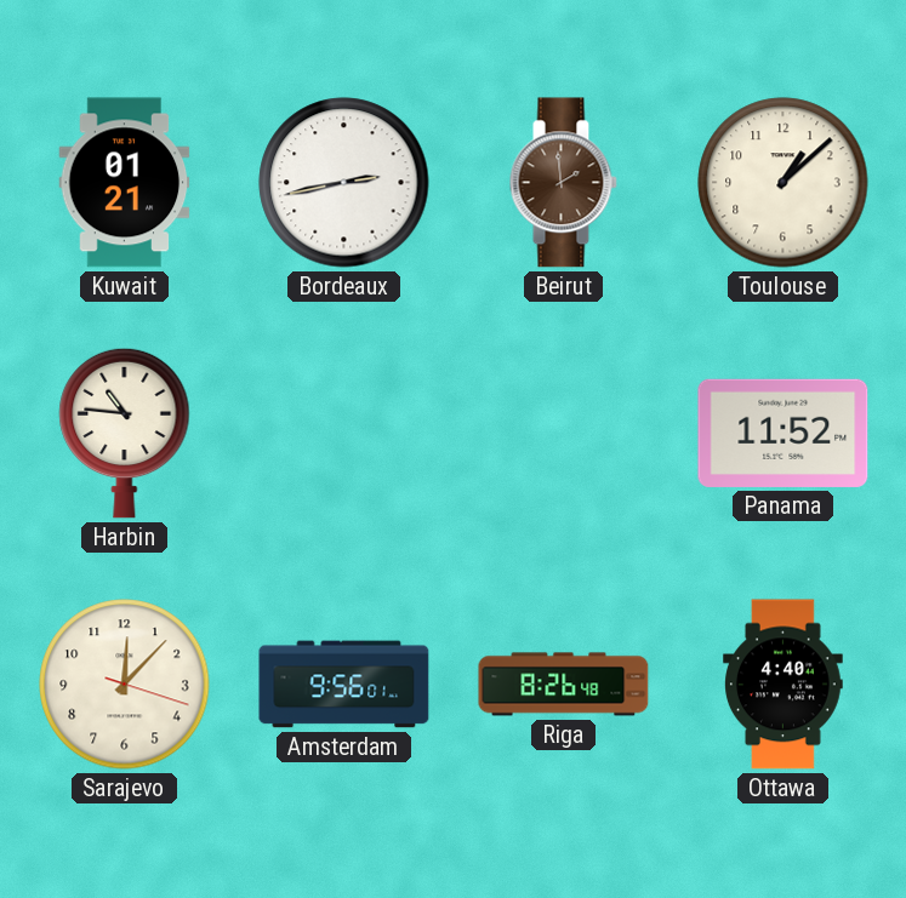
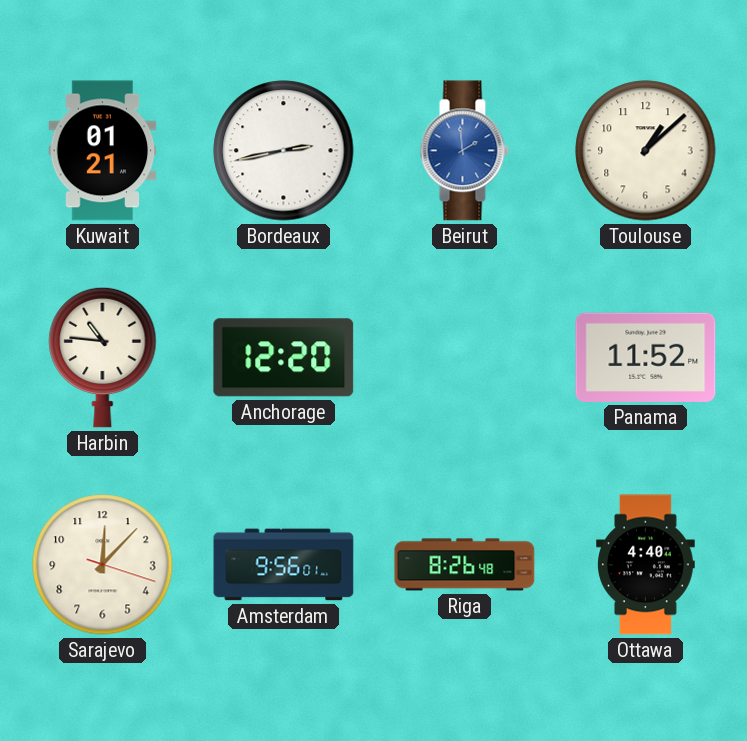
Beirut dial: brown -> blue (464, 151)
Anchorage: none -> 12:20 (284, 358)
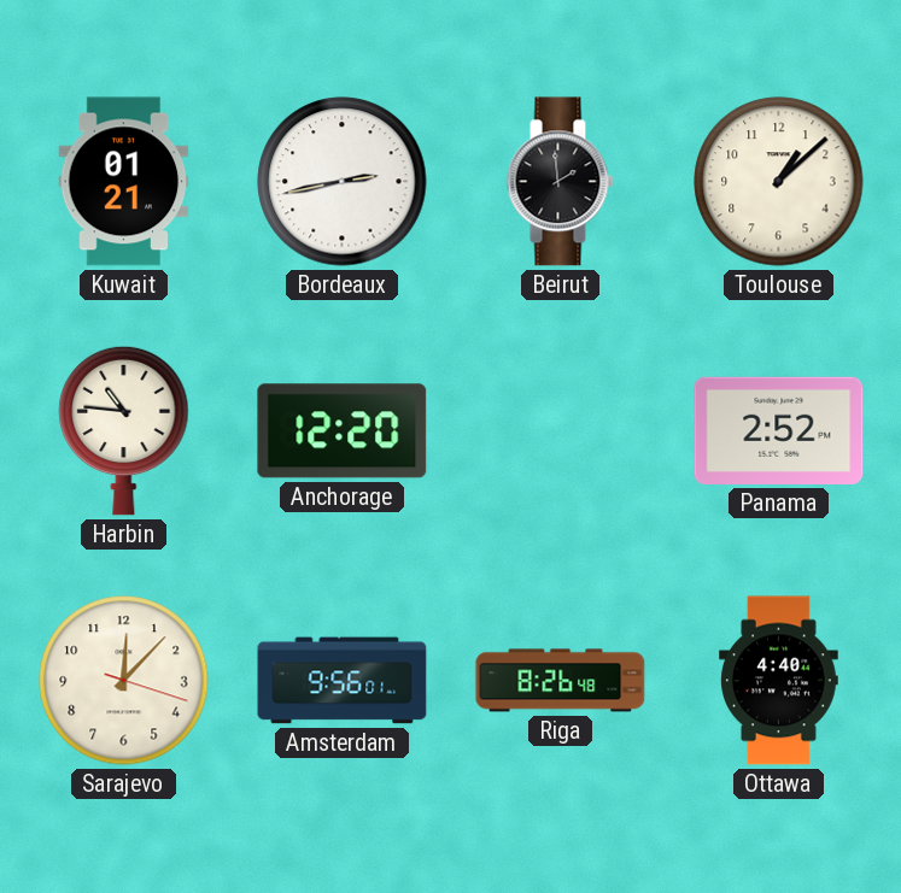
Beirut dial: blue -> black (560, 182)
Panama: 11:52 -> 2:52 (779, 430)
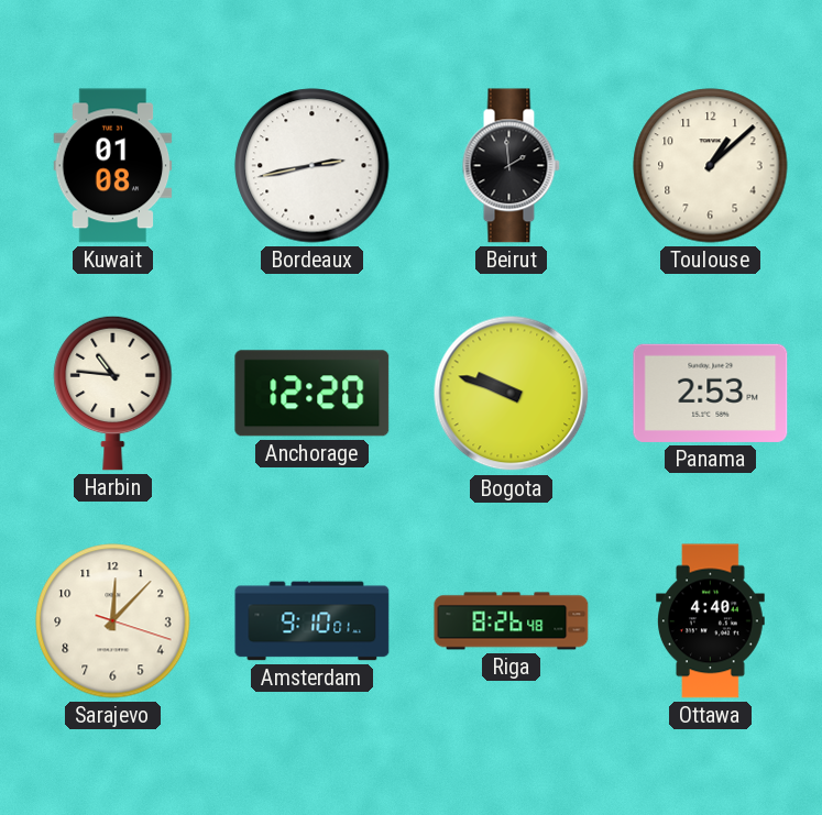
Kuwait: 01:21 -> 01:08 (113, 166)
Bogota: none -> 9:48 (512, 394)
Panama: 2:52 -> 2:53 (711, 393)
Amsterdam: 9:56 -> 9:10 (313, 621)
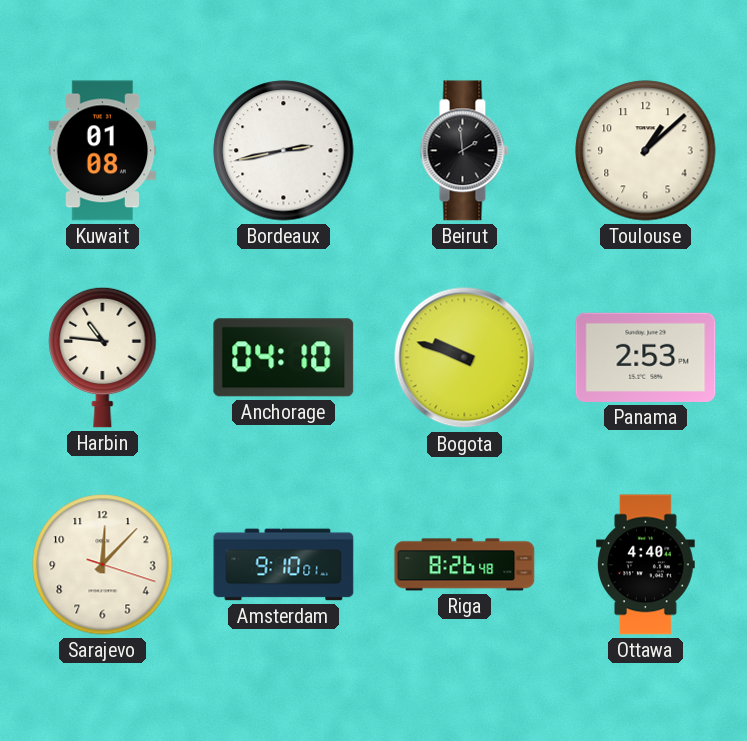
Anchorage: 12:20 -> 04:10 (284, 358)
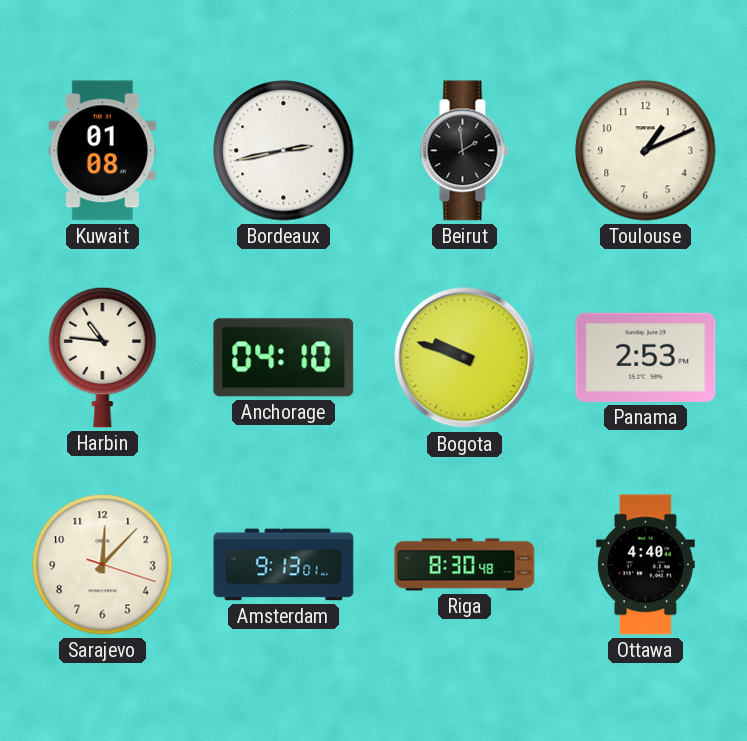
Toulouse: 1:08 -> 1:11 (646, 151)
Amsterdam: 9:10 -> 9:13 (284, 565)
Riga: 8:26 -> 8:30 (465, 565)
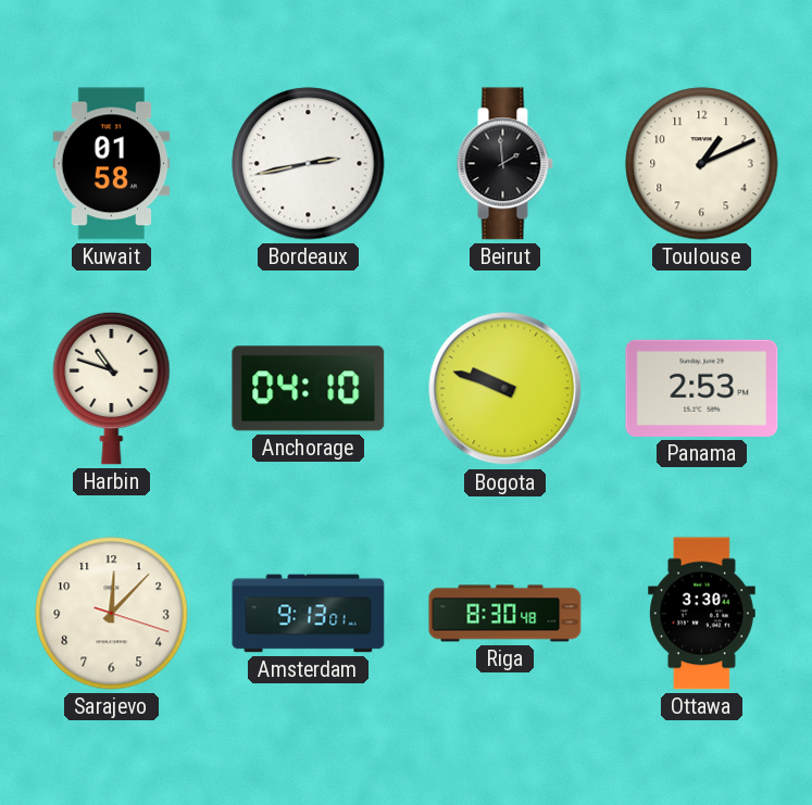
Kuwait: 01:08 -> 01:58 (112, 164)
Harbin: 10:46 -> 10:48 (112, 388)
Ottawa: 4:40 -> 3:30 (702, 614)
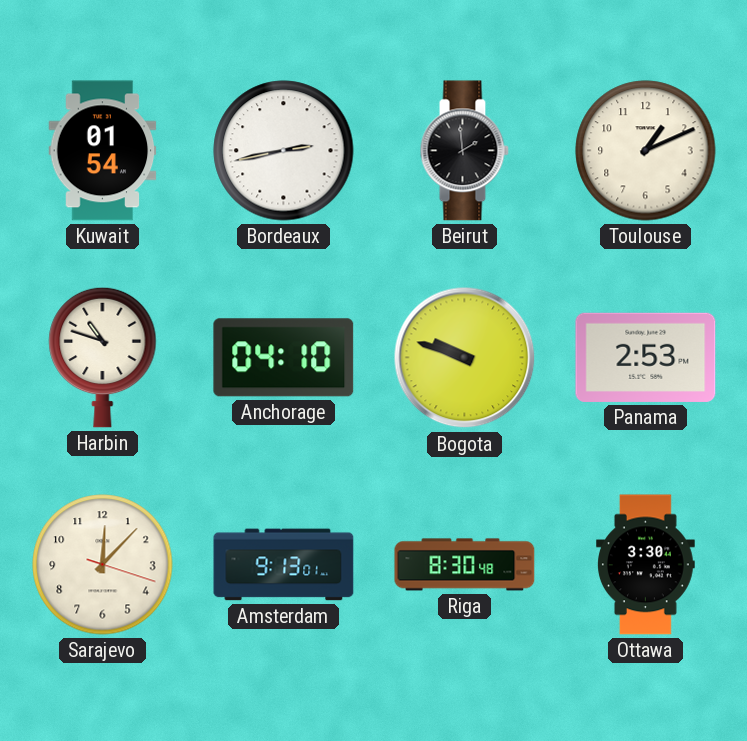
Kuwait: 01:58 -> 01:54 (103, 151)
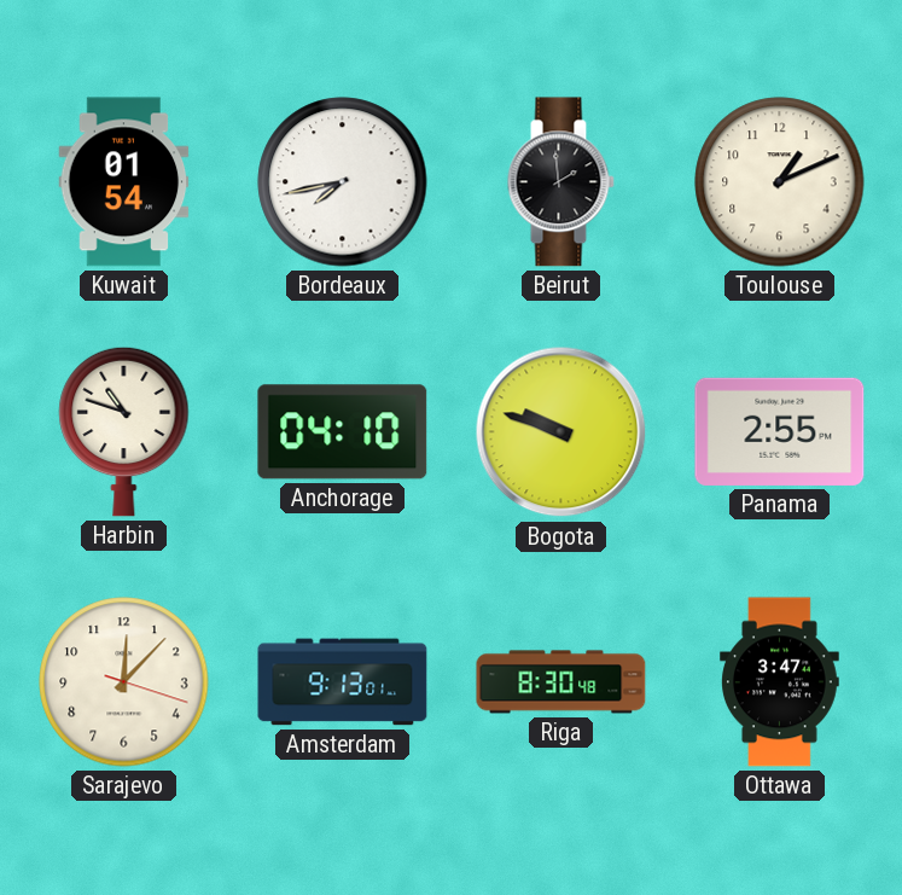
Bordeaux: 2:43 -> 7:43 (343, 182)
Panama: 2:53 -> 2:55 (780, 431)
Ottawa: 3:30 -> 3:47 (780, 682)
